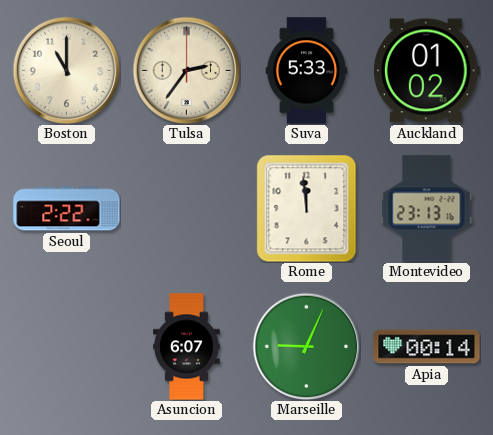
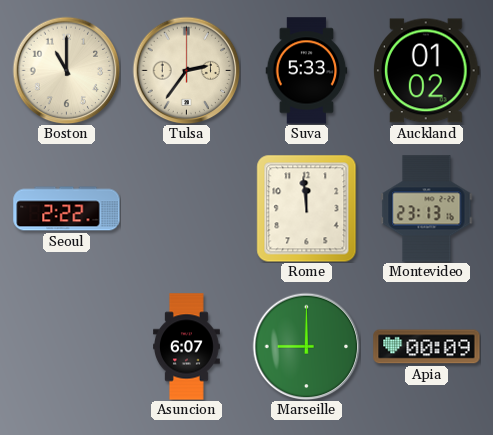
Marseille: 9:04 -> 9:00 (306, 346)
Apia: 00:14 -> 00:09 (427, 347)
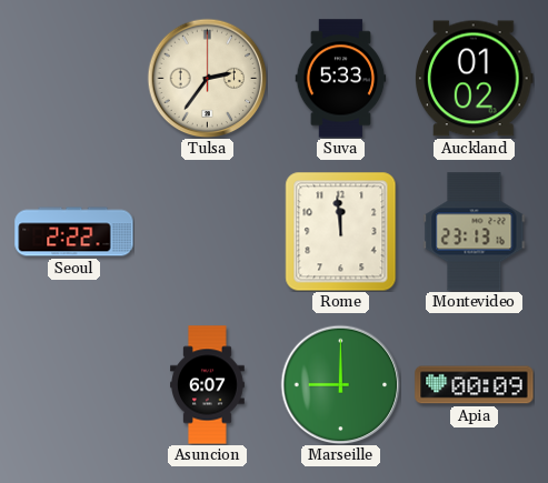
Boston: 11:00 -> none (66, 70)
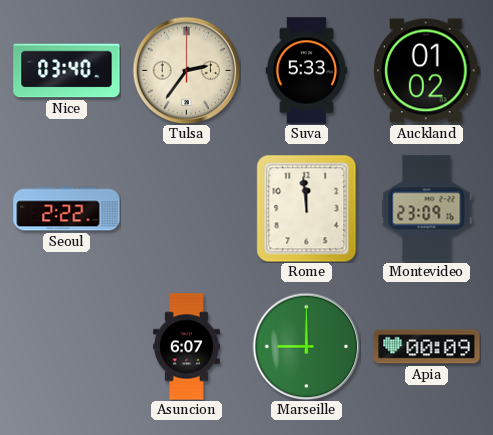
Nice: none -> 03:40 (67, 71)
Montevideo: 23:13 -> 23:09 (427, 209)
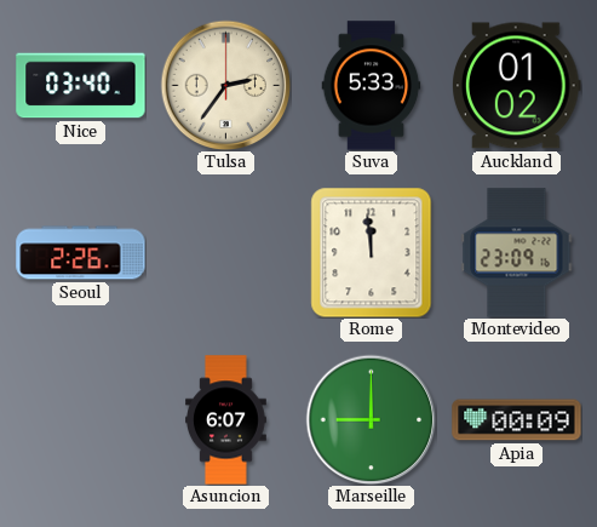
Seoul: 2:22 -> 2:26 (81, 253)
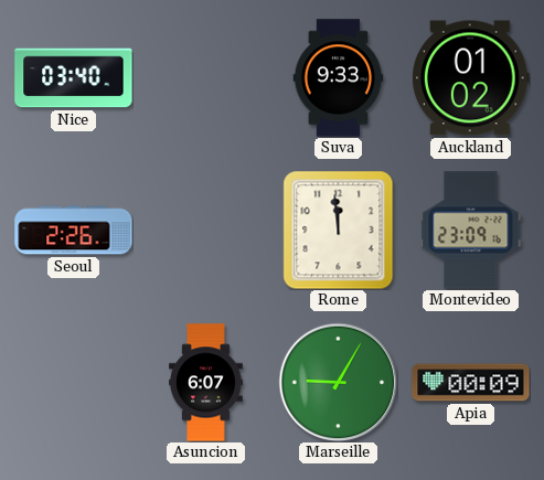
Tulsa: 2:36 -> none (225, 85)
Suva: 5:33 -> 9:33 (339, 78)
Marseille: 9:00 -> 9:05 (338, 382)
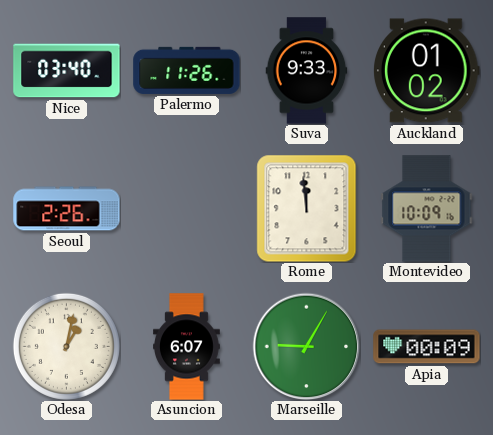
Palermo: none -> 11:26 (187, 70)
Montevideo: 23:09 -> 10:09 (427, 209)
Odesa: none -> 1:02 (66, 346)
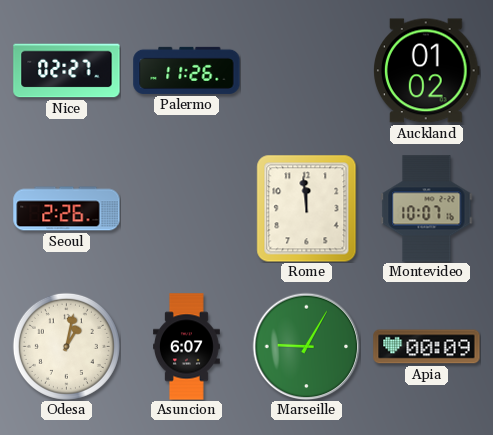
Nice: 03:40 -> 02:27 (67, 71)
Suva: 9:33 -> none (307, 71)
Montevideo: 10:09 -> 10:07 (427, 209)
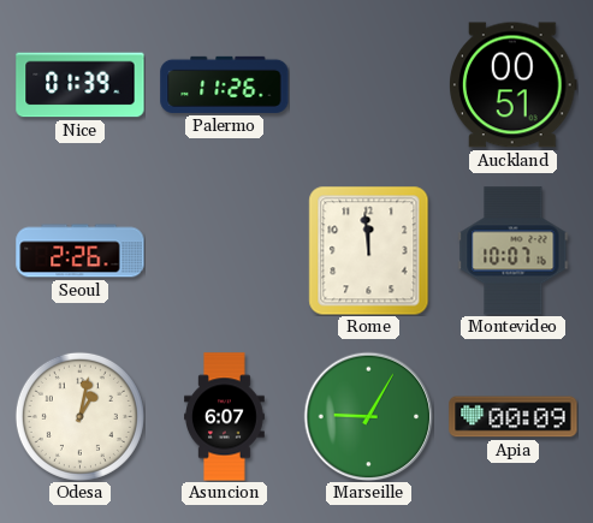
Nice: 02:27 -> 01:39 (81, 85)
Auckland: 01:02 -> 00:51 (514, 85)
